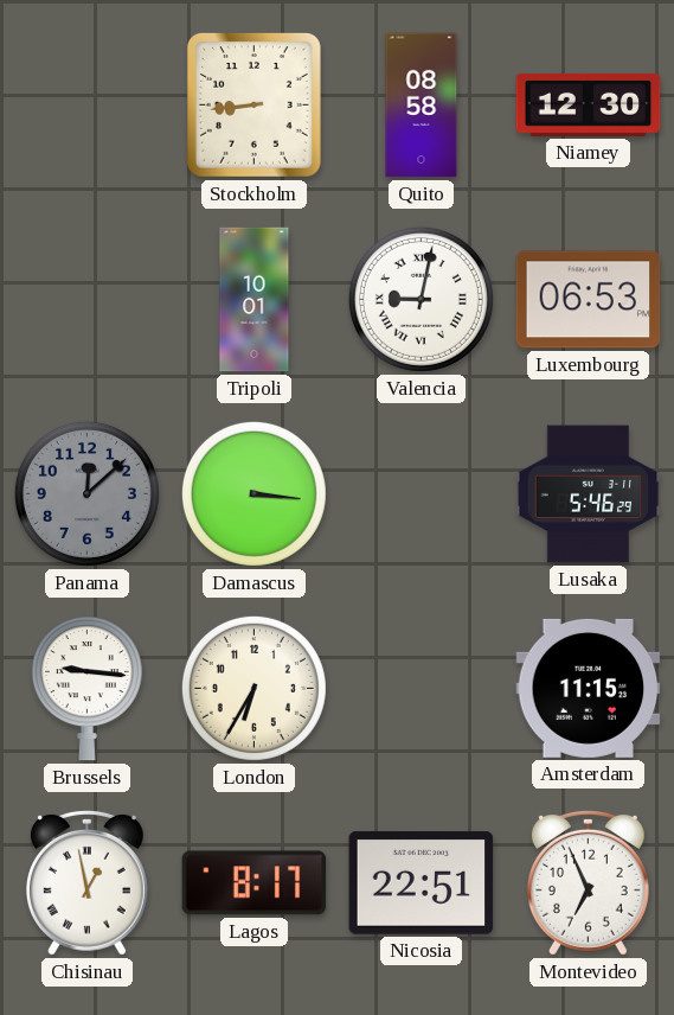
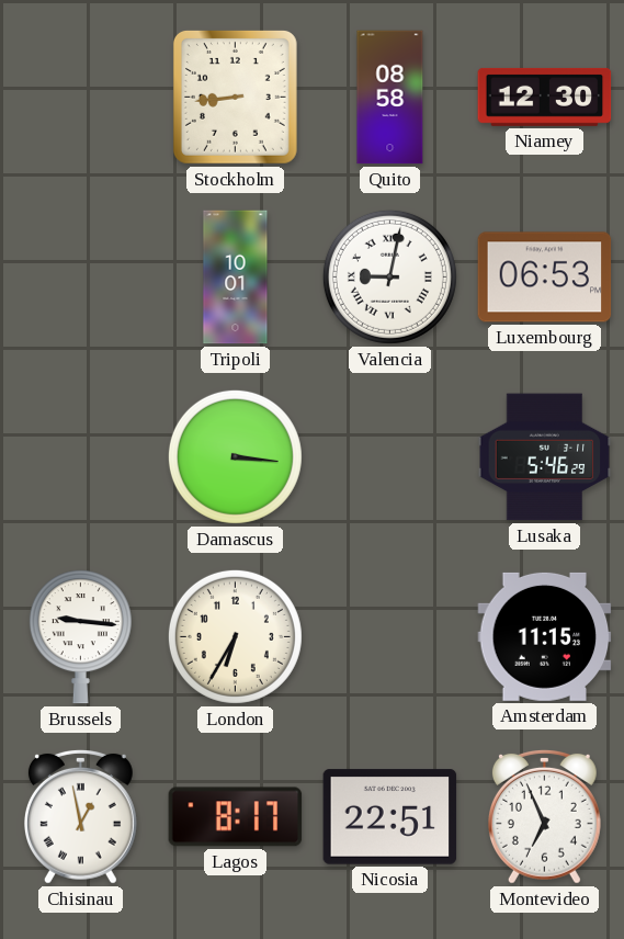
Panama: 12:08 -> none (86, 493)
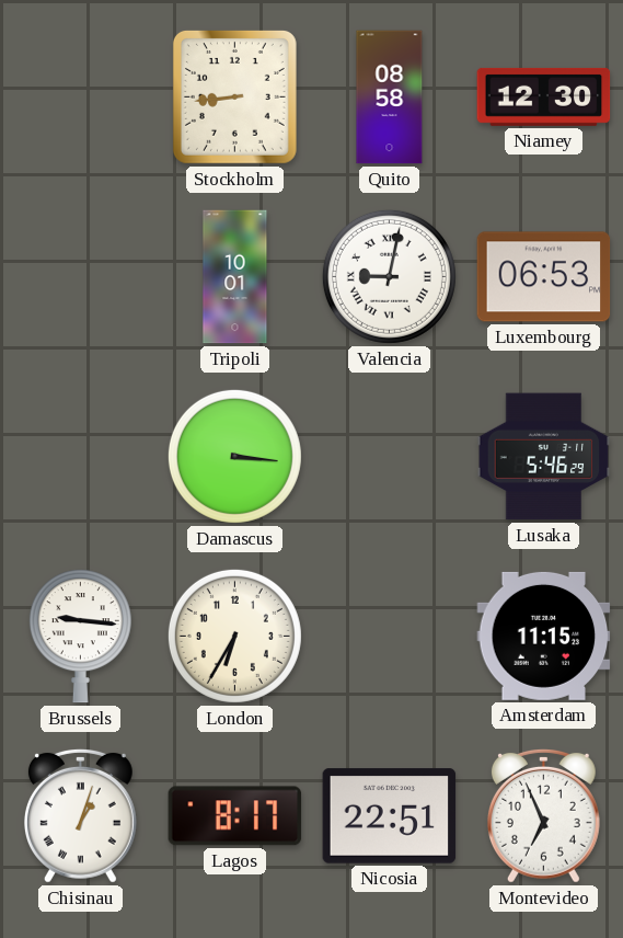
Chisinau: 12:58 -> 1:03 (80, 815)
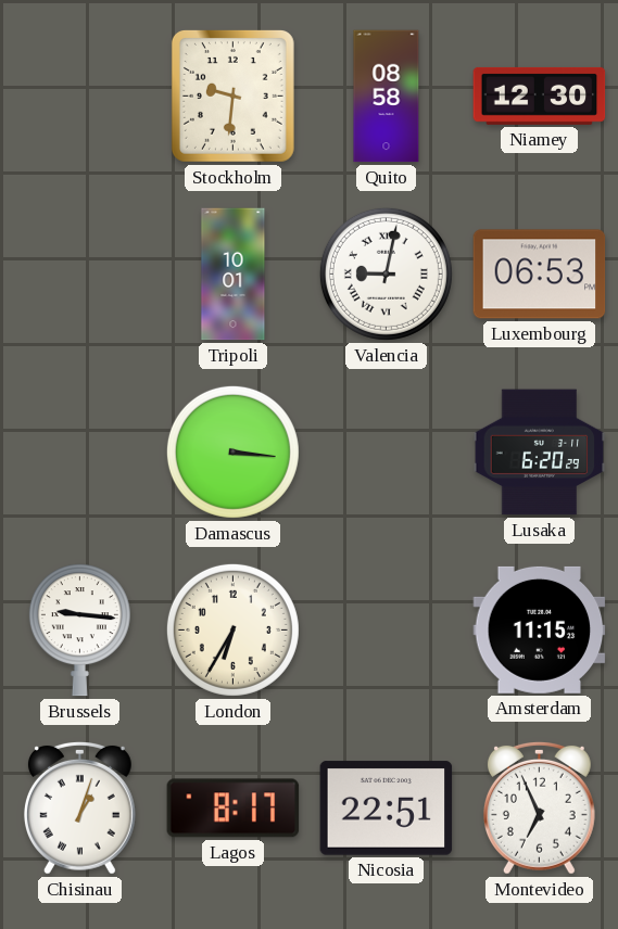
Stockholm: 8:44 -> 9:31 (232, 96)
Lusaka: 5:46 -> 6:20 (540, 453)
